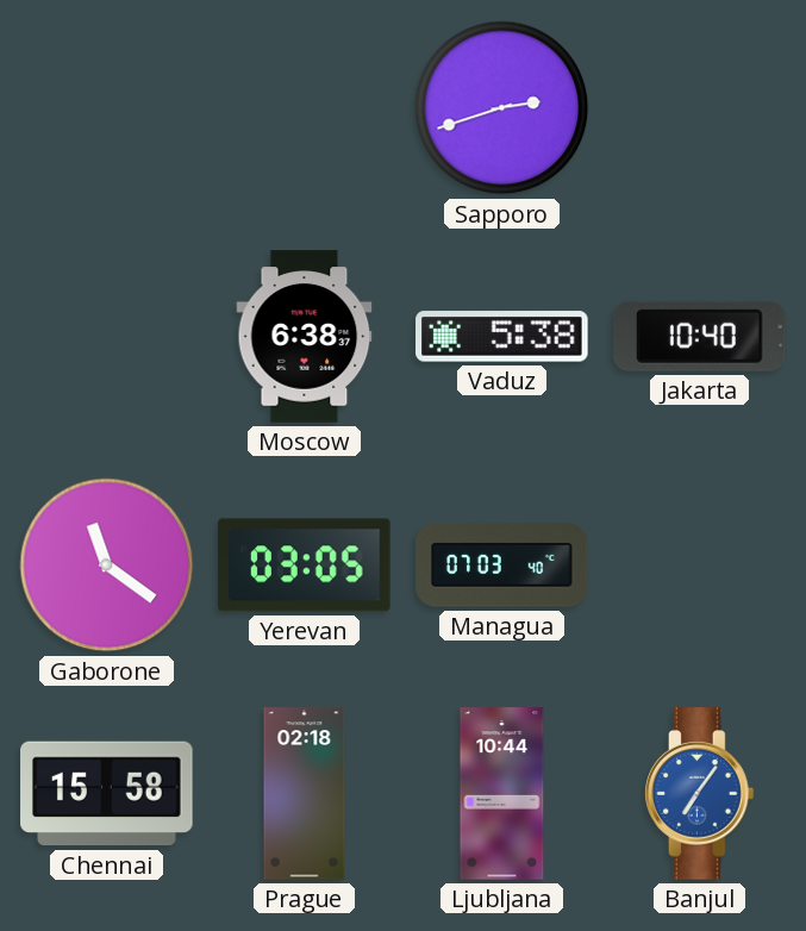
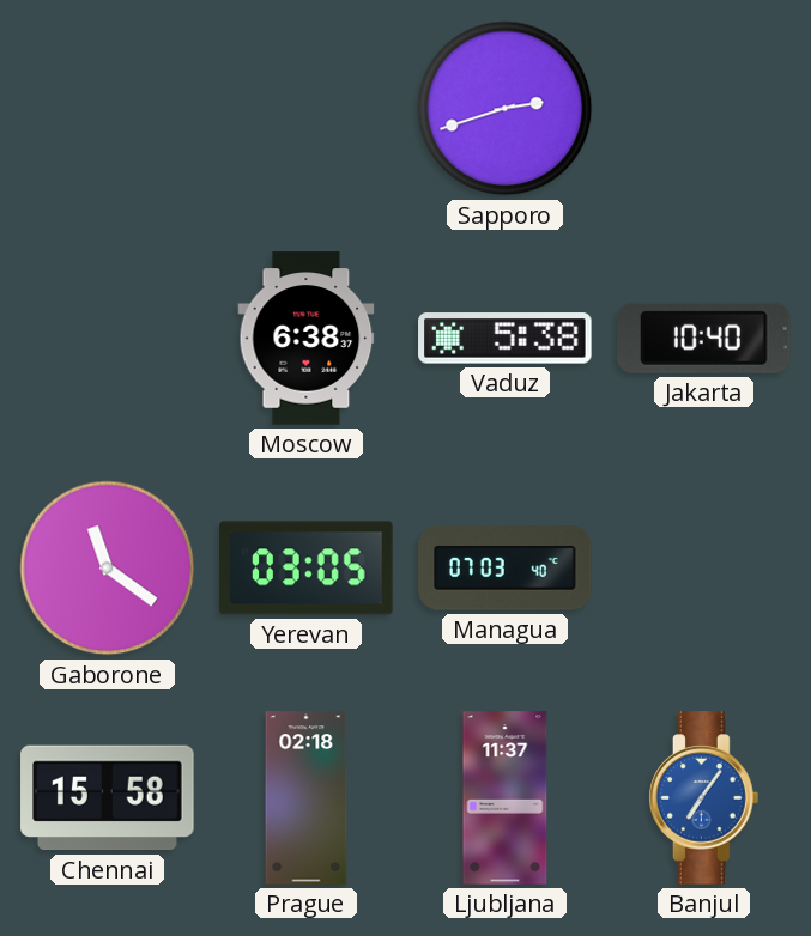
Ljubljana: 10:44 -> 11:37 (506, 798)
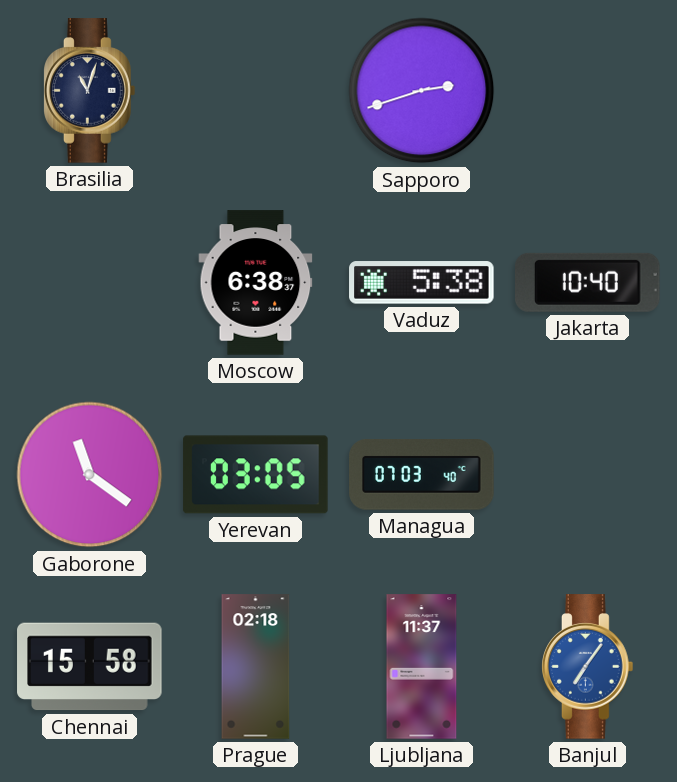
Brasilia: none -> 11:03 (90, 91)
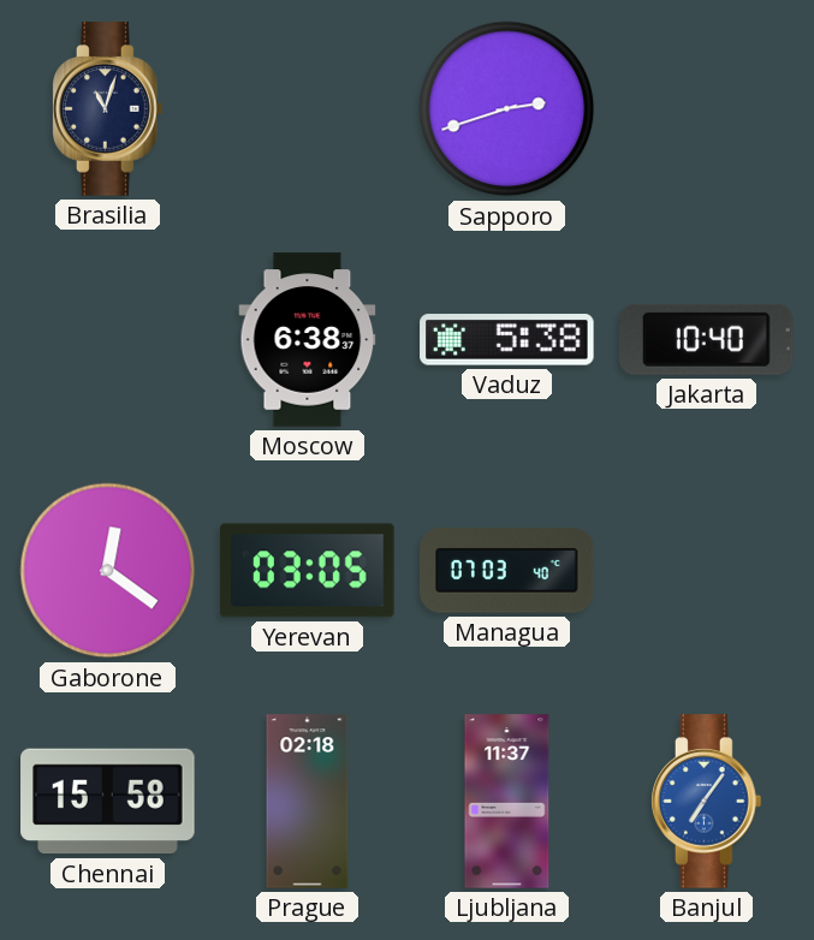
Gaborone: 11:21 -> 12:21 (108, 571)
